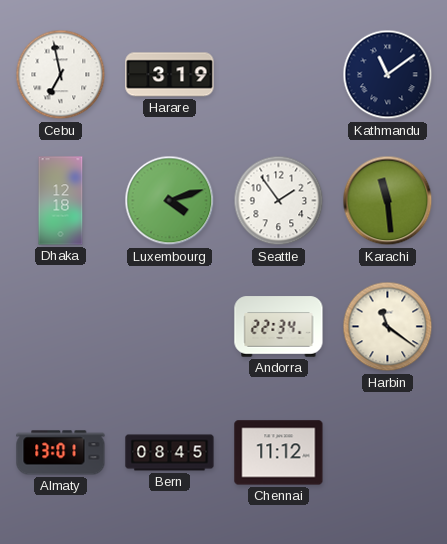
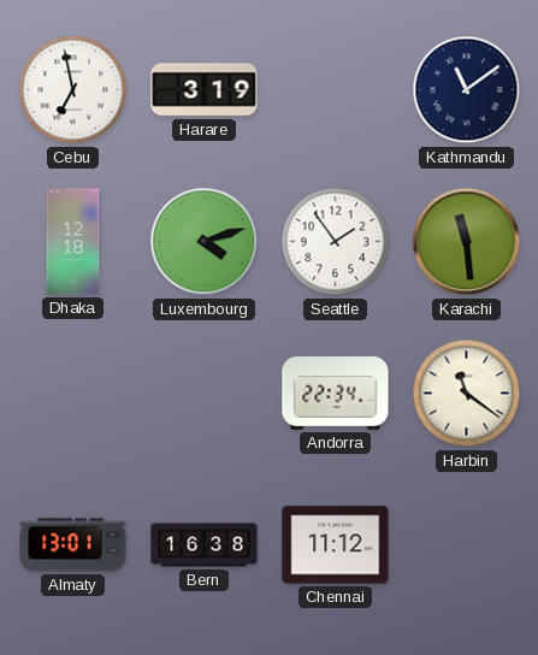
Bern: 08:45 -> 16:38 (205, 545)
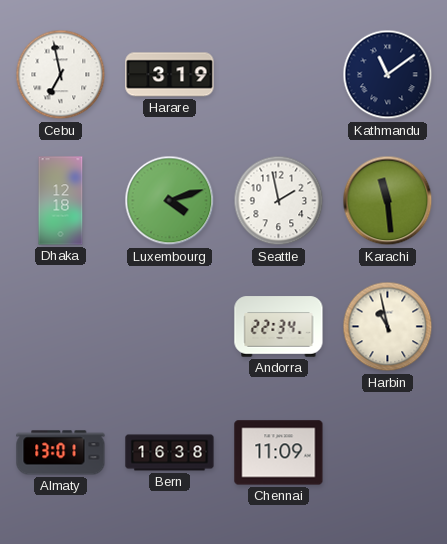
Seattle: 1:54 -> 1:58 (279, 201)
Harbin: 11:21 -> 10:58 (388, 327)
Chennai: 11:12 -> 11:09 (279, 453)
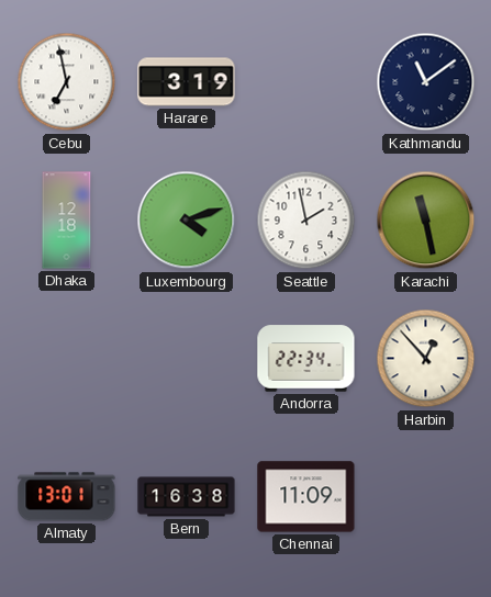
Karachi: 11:29 -> 11:28 (426, 221)
Harbin: 10:58 -> 12:53 (426, 359)
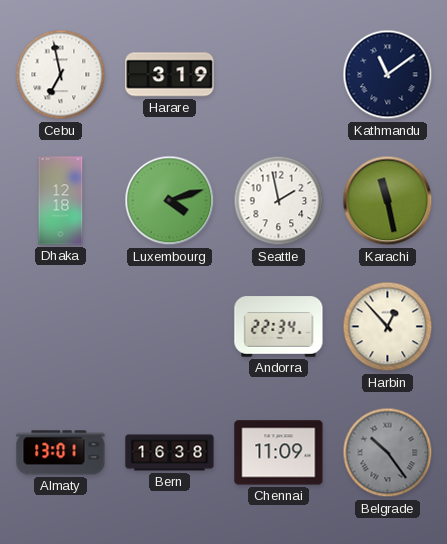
Belgrade: none -> 10:24 (388, 453)
